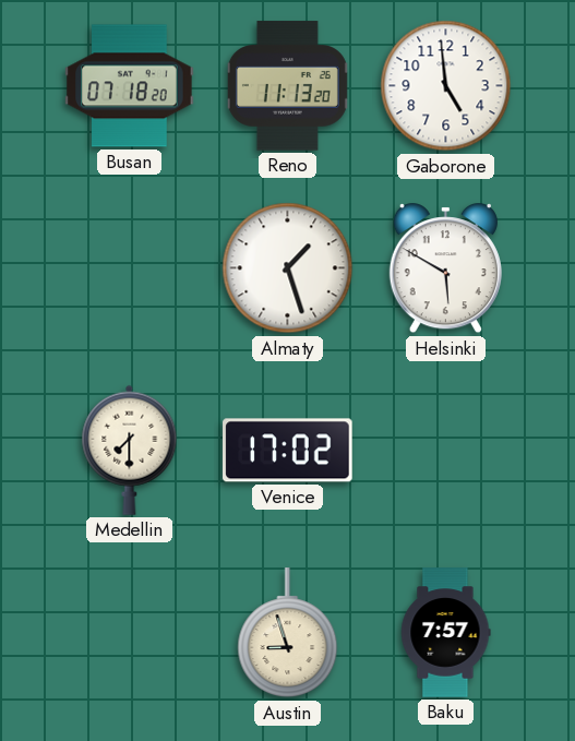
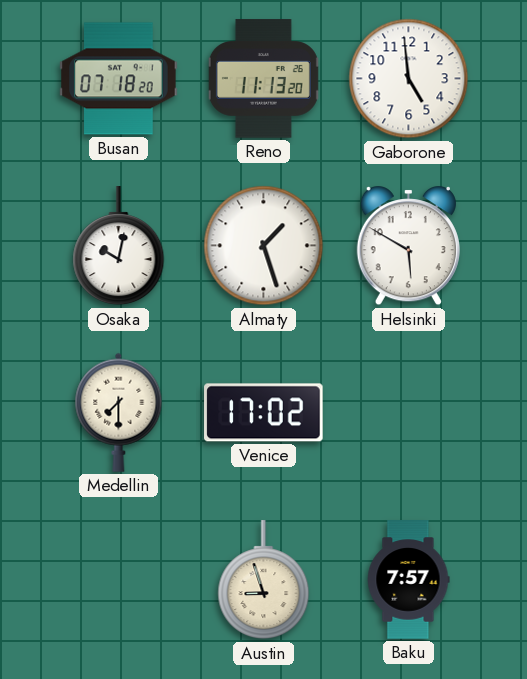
Osaka: none -> 10:02 (119, 246)
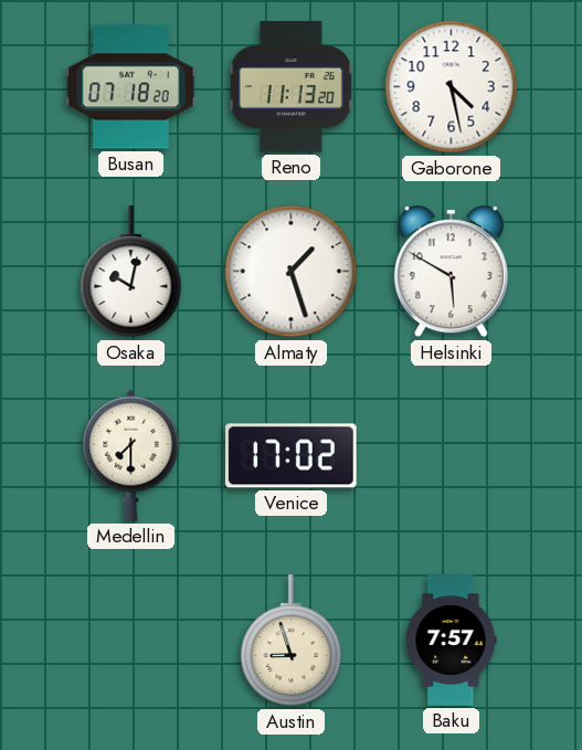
Gaborone: 4:59 -> 4:28 (452, 87)
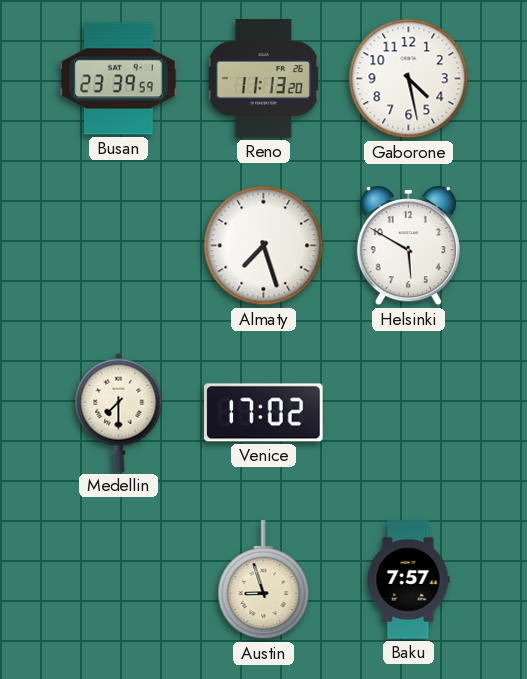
Busan: 07:18 -> 23:39 (119, 79)
Osaka: 10:02 -> none (131, 272)
Almaty: 1:27 -> 7:27 (264, 246)
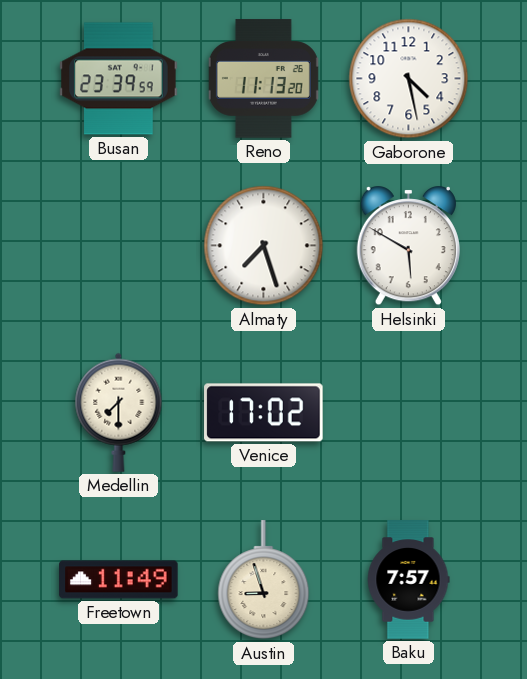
Freetown: none -> 11:49 (119, 580)
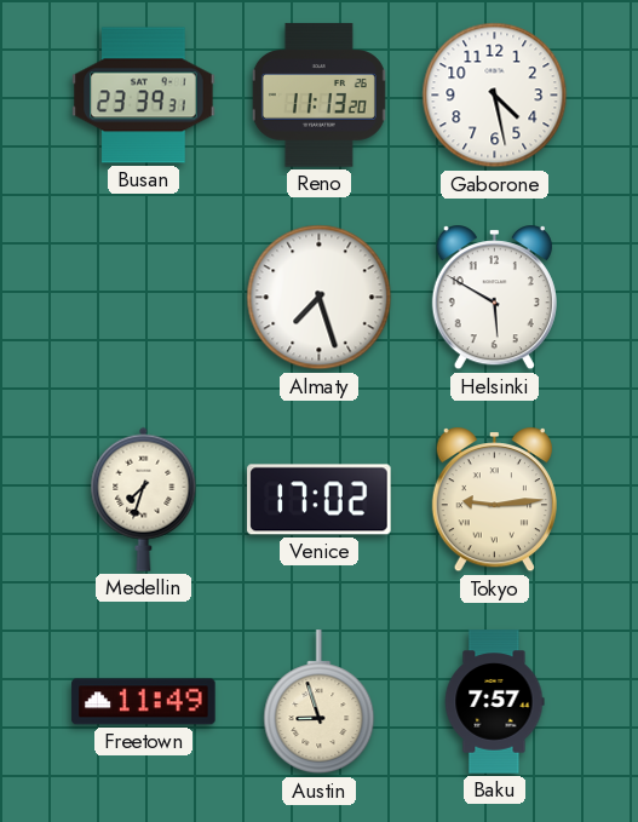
Busan: 23:39:59 -> 23:39:31 (144, 96)
Medellin: 7:30 -> 7:33 (144, 499)
Tokyo: none -> 9:14 (494, 500)
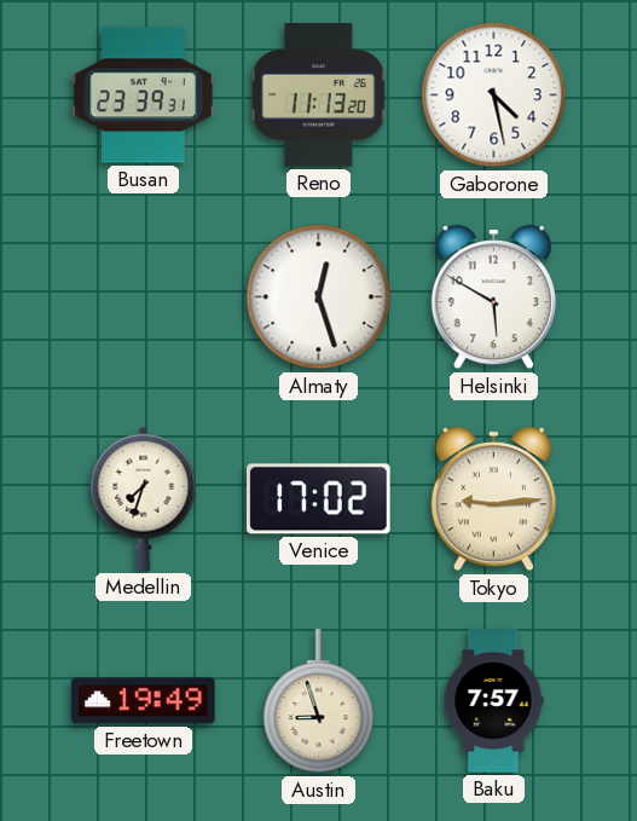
Almaty: 7:27 -> 12:27 (319, 297)
Freetown: 11:49 -> 19:49 (144, 701)
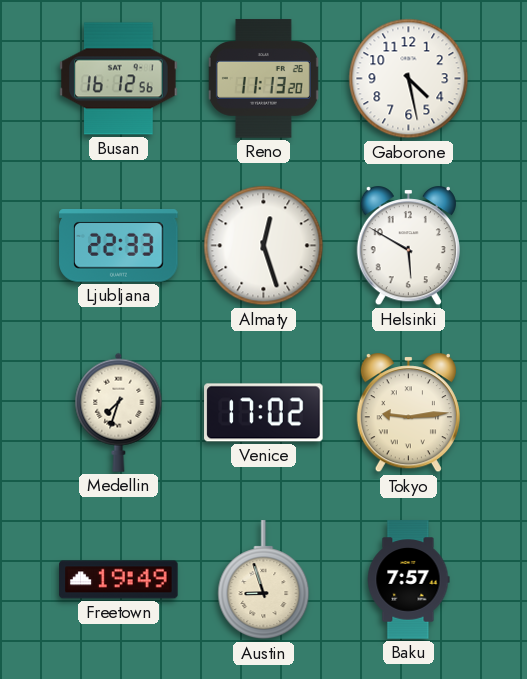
Busan: 23:39 -> 16:12 (119, 79)
Ljubljana: none -> 22:33 (119, 246)
